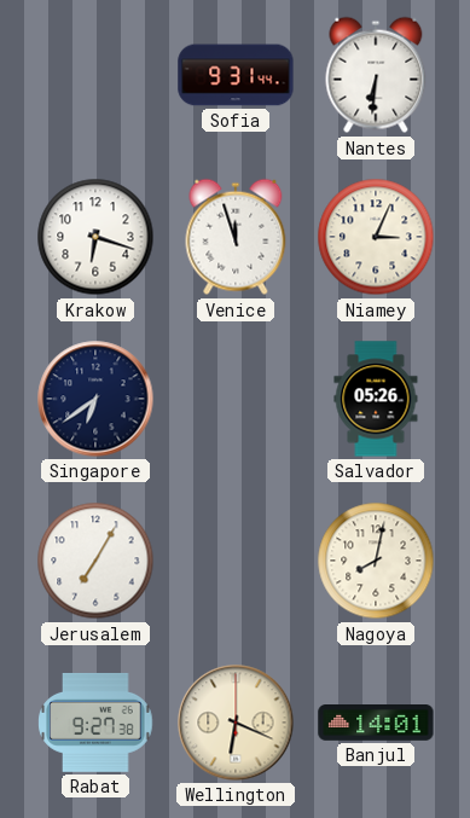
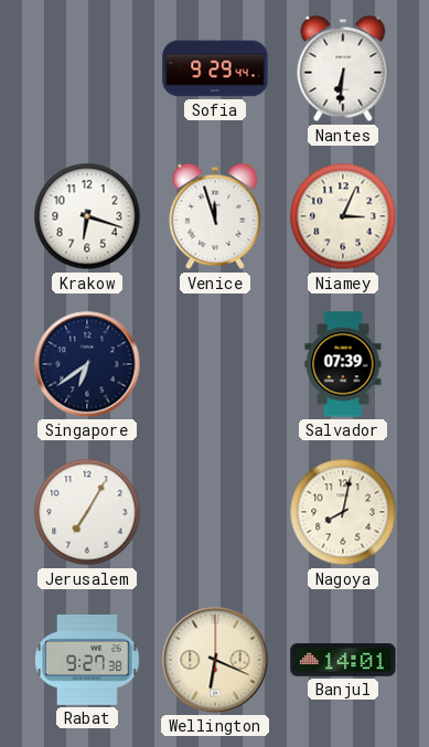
Sofia: 9:31 -> 9:29 (215, 68)
Salvador: 05:26 -> 07:39 (343, 364)
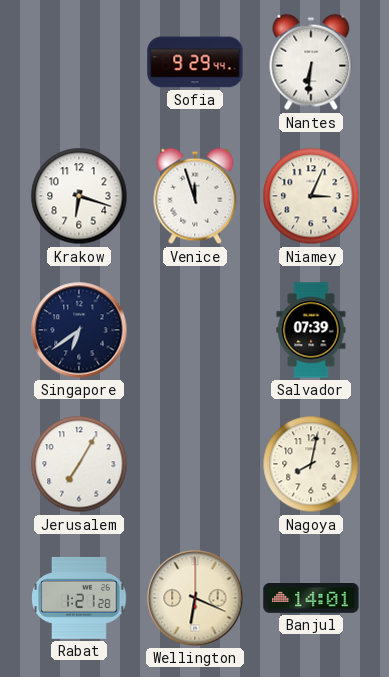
Rabat: 9:27 -> 1:21 (79, 598)
